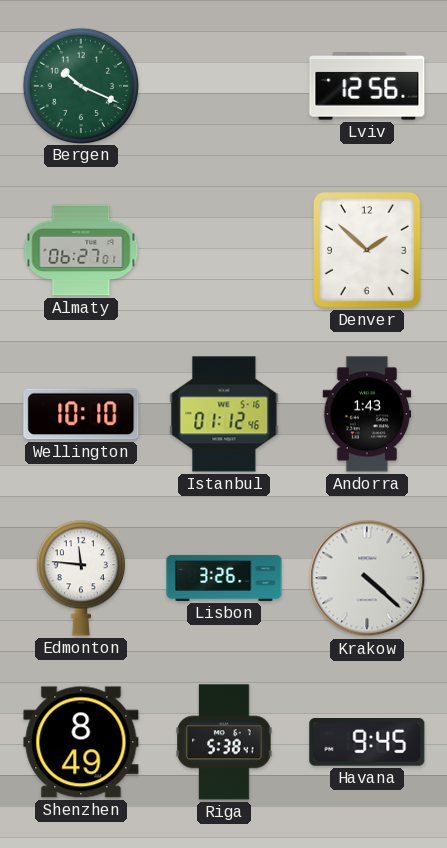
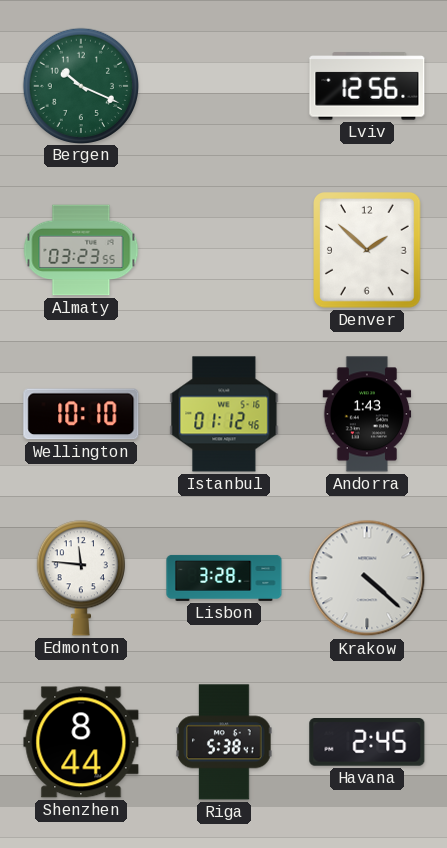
Almaty: 06:27 -> 03:23 (81, 250)
Lisbon: 3:26 -> 3:28 (224, 578)
Shenzhen: 8:49 -> 8:44 (81, 742)
Havana: 9:45 -> 2:45 (367, 743)
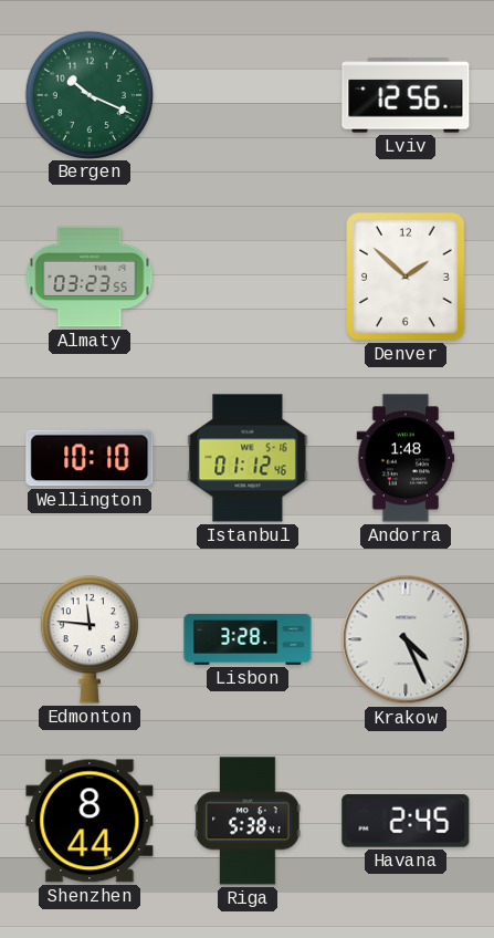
Andorra: 1:43 -> 1:48 (406, 458)
Krakow: 4:22 -> 4:26 (406, 639)
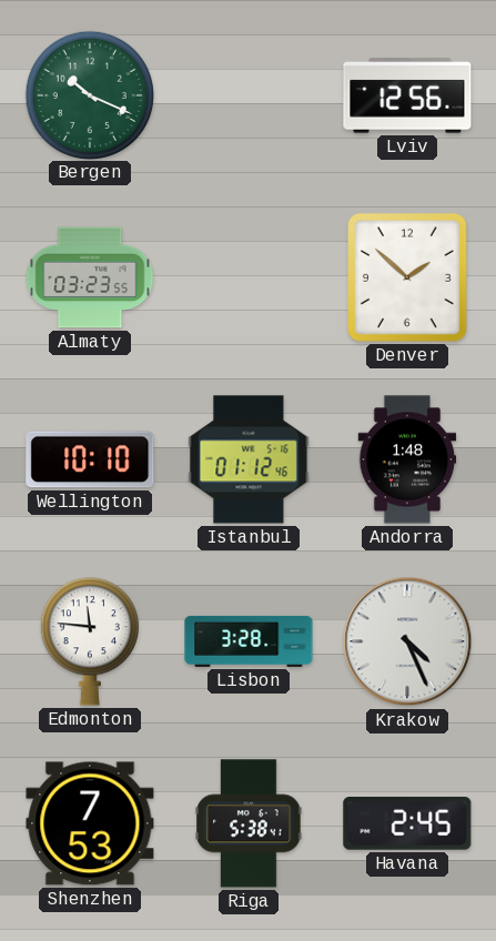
Shenzhen: 8:44 -> 7:53 (90, 823)
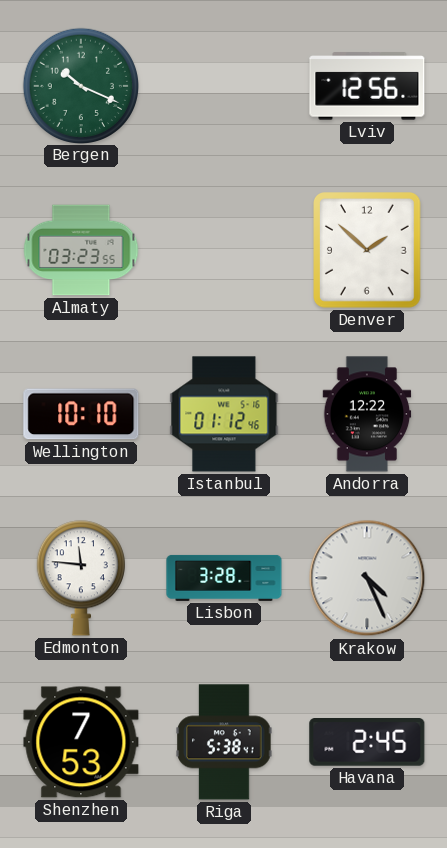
Andorra: 1:48 -> 12:22 (367, 414)
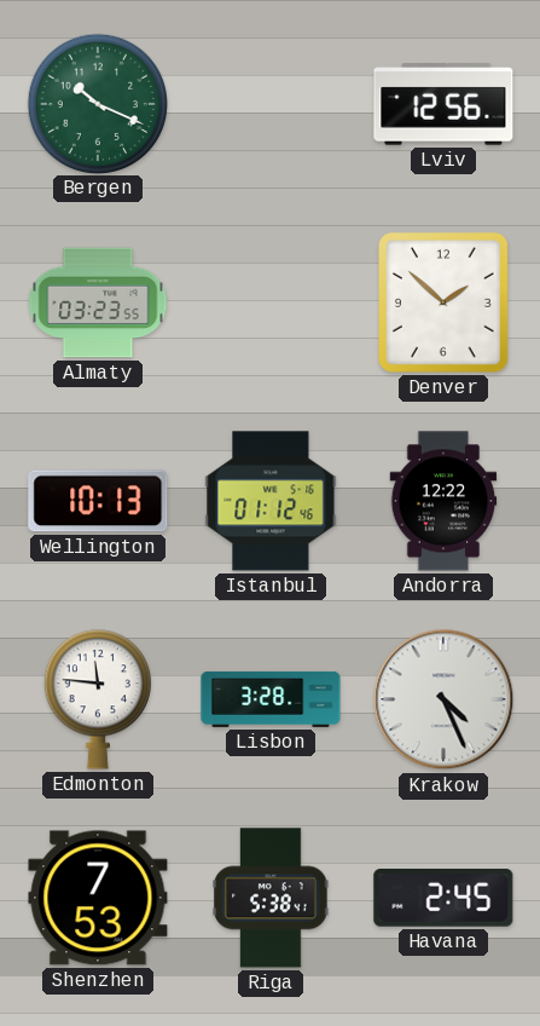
Wellington: 10:10 -> 10:13 (98, 501)
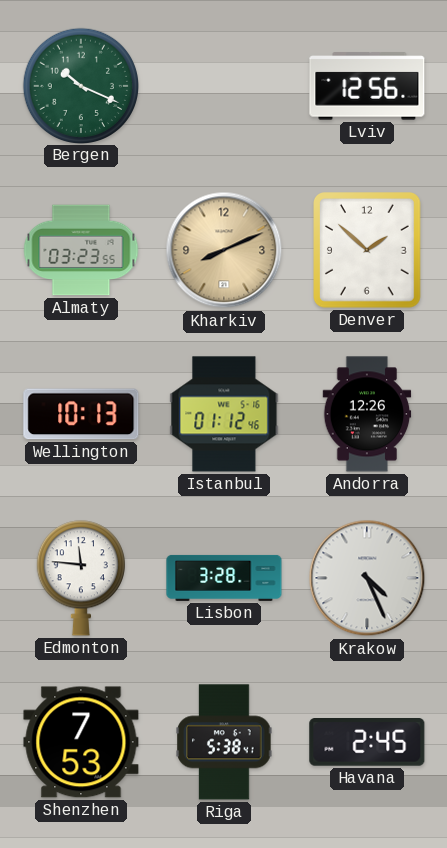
Kharkiv: none -> 8:11 (224, 250)
Andorra: 12:22 -> 12:26 (367, 414)
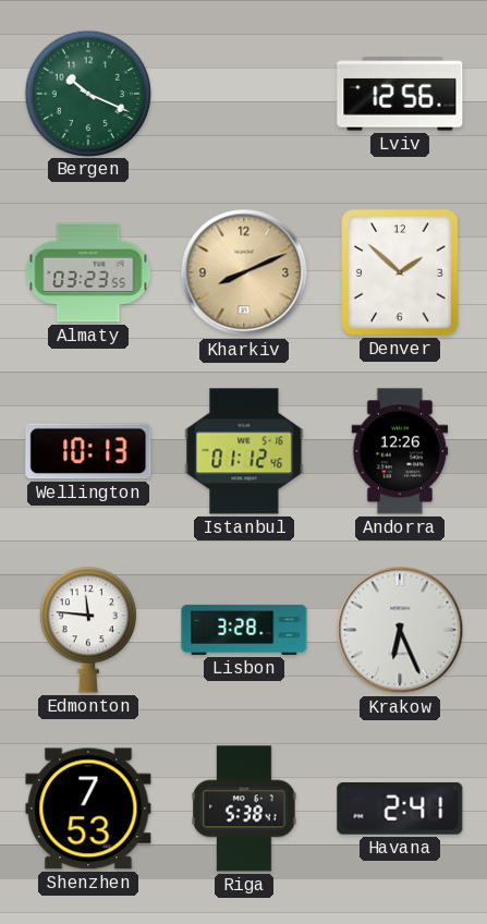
Krakow: 4:26 -> 6:26 (400, 630)
Havana: 2:45 -> 2:41 (400, 810)
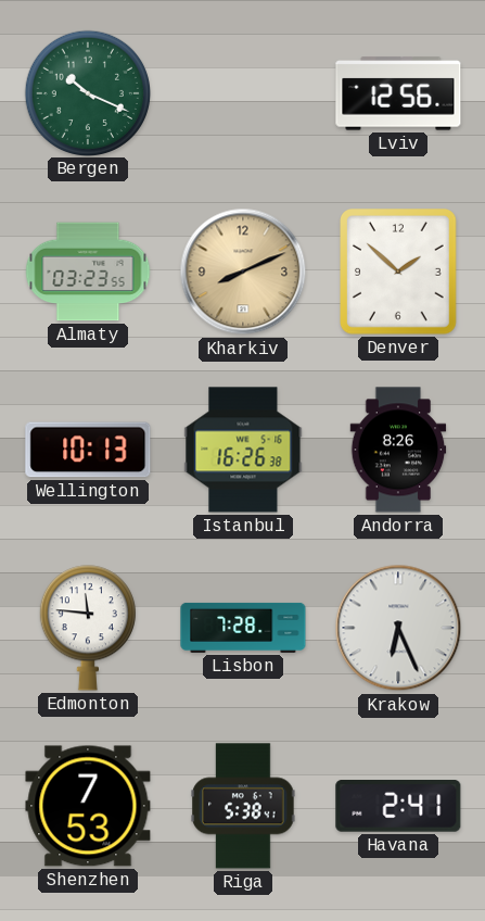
Istanbul: 01:12 -> 16:26 (243, 450)
Andorra: 12:26 -> 8:26 (398, 450)
Lisbon: 3:28 -> 7:28 (243, 628)
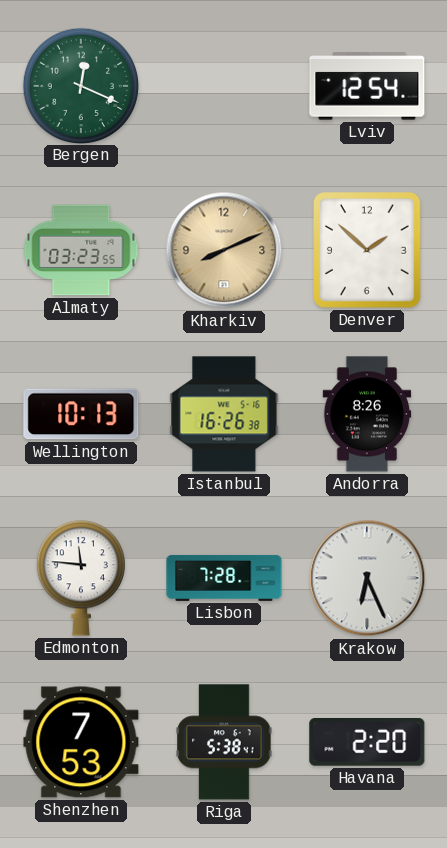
Bergen: 10:19 -> 12:19 (80, 85)
Lviv: 12:56 -> 12:54 (367, 86)
Havana: 2:41 -> 2:20 (367, 743)
